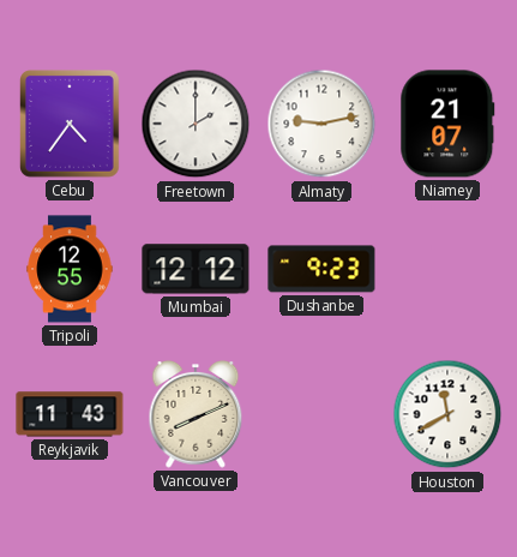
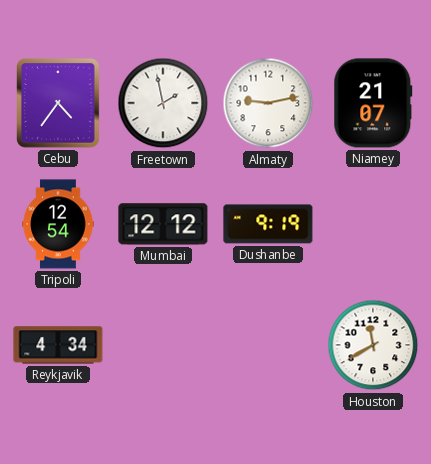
Freetown: 2:00 -> 1:58 (163, 103)
Tripoli: 12:55 -> 12:54 (58, 224)
Dushanbe: 9:23 -> 9:19 (268, 224)
Reykjavik: 11:43 -> 4:34 (58, 345)
Vancouver: 8:11 -> none (196, 415)
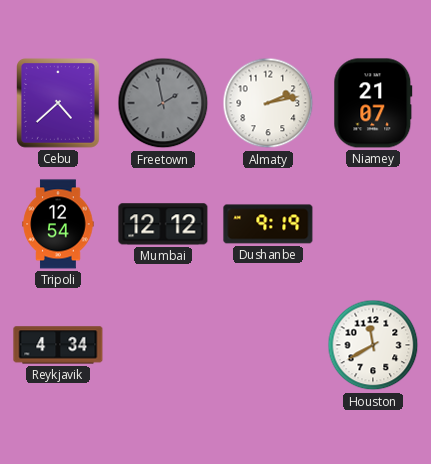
Cebu: 4:36 -> 4:38 (59, 104)
Freetown dial: white -> grey (163, 103)
Almaty: 9:13 -> 2:13 (268, 103)
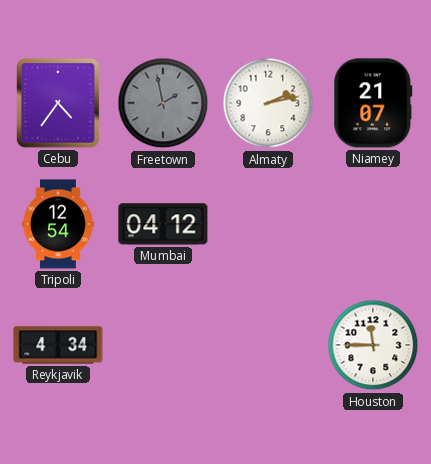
Cebu: 4:38 -> 4:36 (59, 104)
Mumbai: 12:12 -> 04:12 (163, 224)
Dushanbe: 9:19 -> none (268, 224)
Houston: 11:40 -> 11:45 (373, 345)
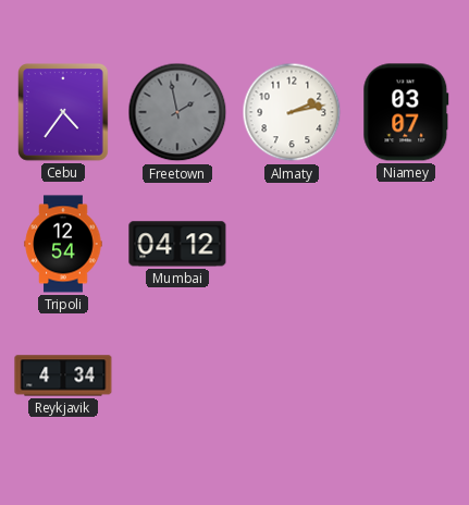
Niamey: 21:07 -> 03:07 (406, 112)
Houston: 11:45 -> none (373, 345)
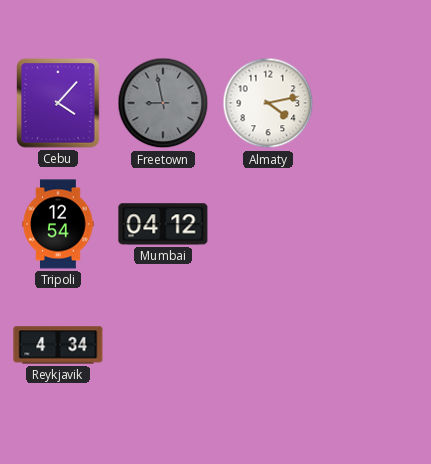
Cebu: 4:36 -> 4:07 (59, 104)
Freetown: 1:58 -> 8:58 (163, 103)
Almaty: 2:13 -> 4:13 (268, 103)
Niamey: 03:07 -> none (406, 112)
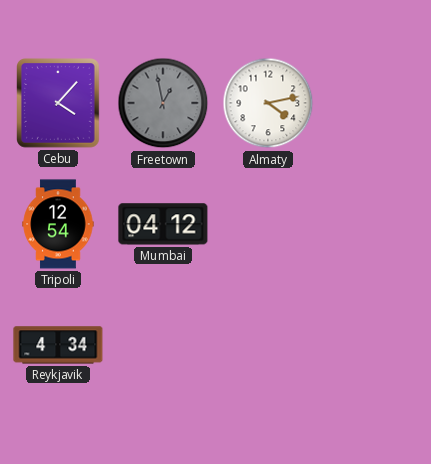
Freetown: 8:58 -> 12:58 (163, 103)
